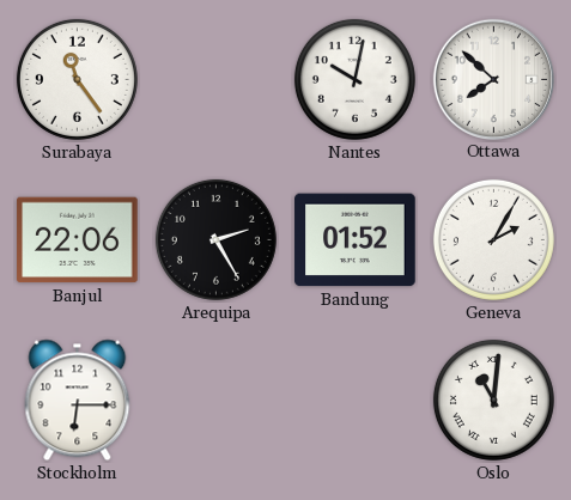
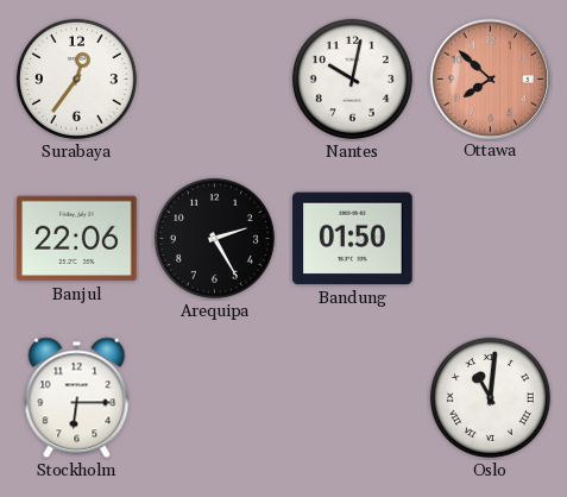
Surabaya: 11:24 -> 12:36 (76, 78)
Ottawa dial: white -> salmon (490, 78)
Bandung: 01:52 -> 01:50 (353, 239)
Geneva: 2:05 -> none (493, 239)
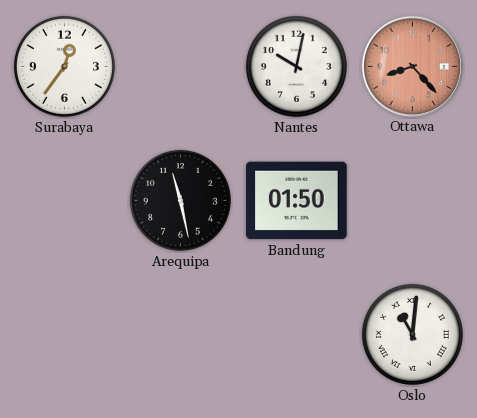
Ottawa: 7:52 -> 8:23 (412, 66)
Banjul: 22:06 -> none (77, 239)
Arequipa: 2:25 -> 11:28 (180, 200)
Stockholm: 6:15 -> none (77, 398)
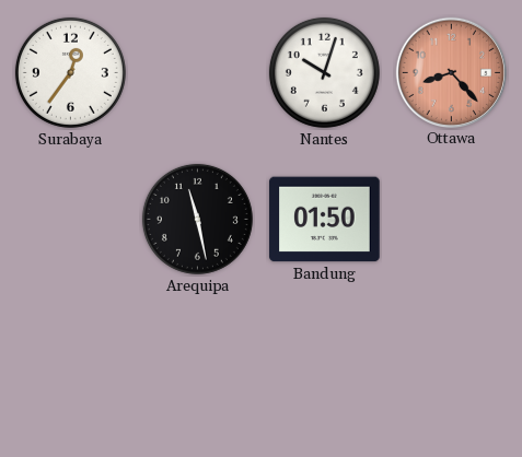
Nantes: 10:02 -> 10:03 (324, 72)
Oslo: 11:01 -> none (412, 334)
